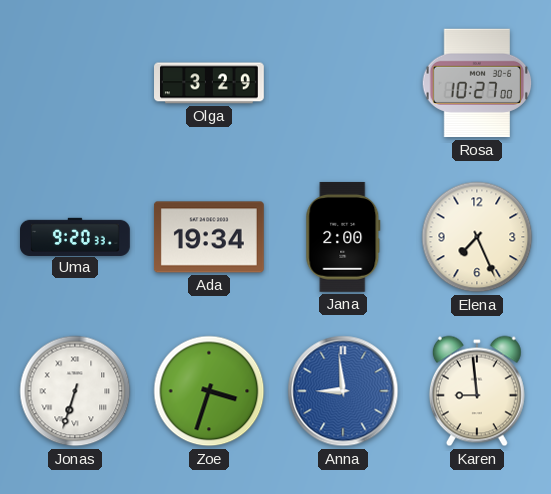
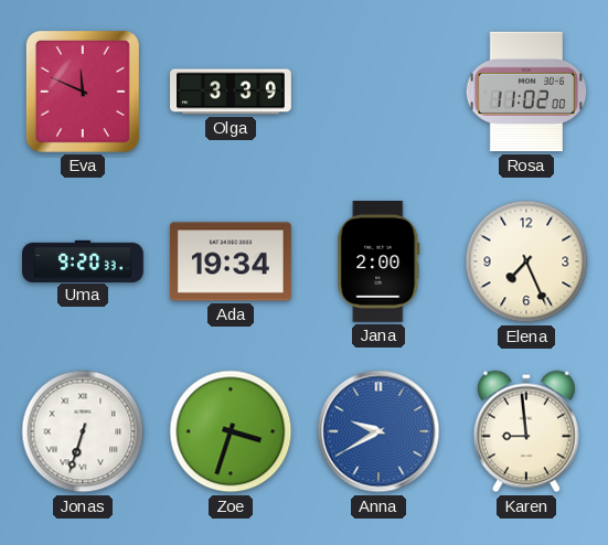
Eva: none -> 11:49 (83, 92)
Olga: 3:29 -> 3:39 (232, 92)
Rosa: 10:27 -> 11:02 (526, 92)
Anna: 8:59 -> 9:40 (378, 431)
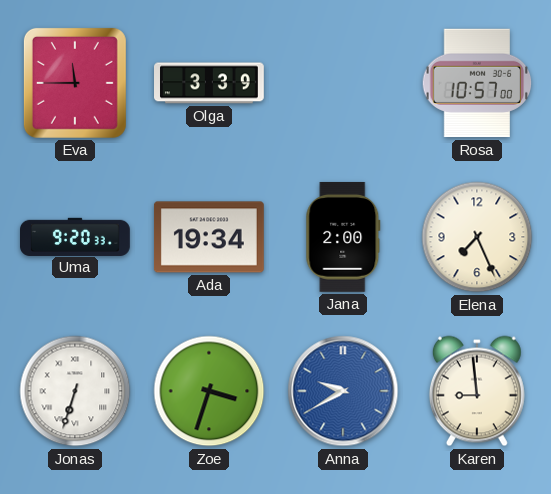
Eva: 11:49 -> 11:45 (75, 83)
Rosa: 11:02 -> 10:57 (477, 83)
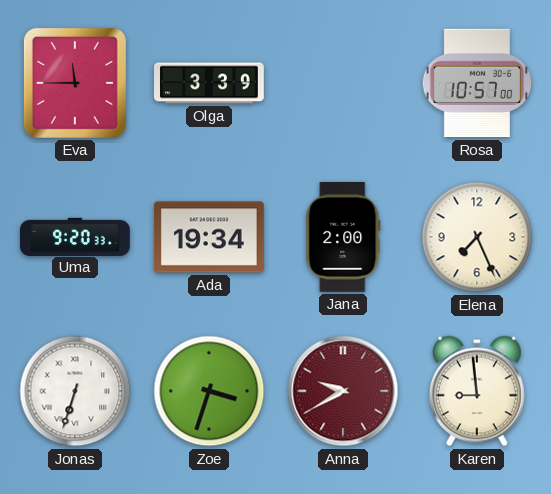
Anna dial: blue -> burgundy (343, 391)
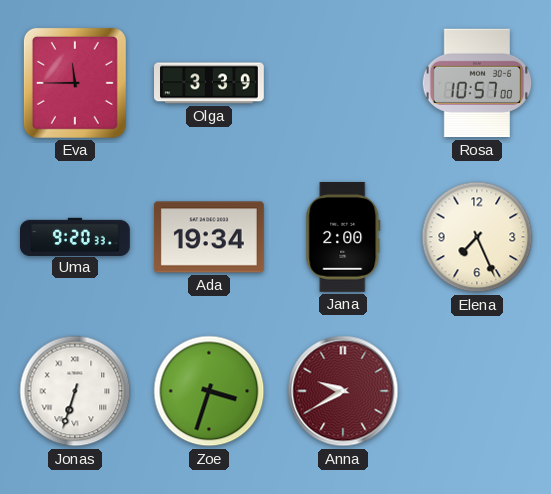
Karen: 8:59 -> none (477, 391)
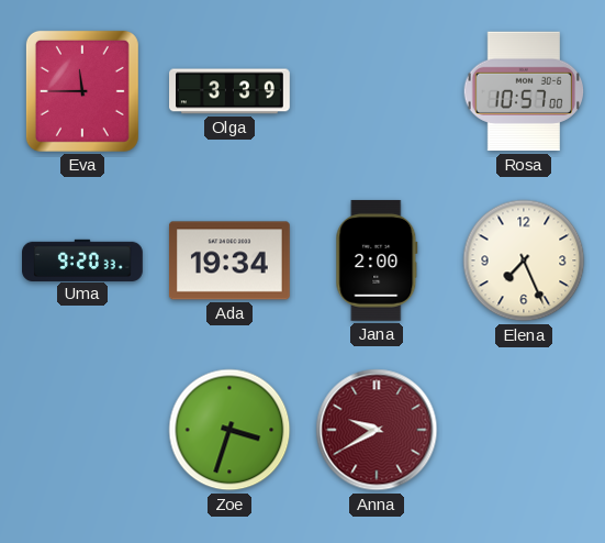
Jonas: 6:33 -> none (75, 391)
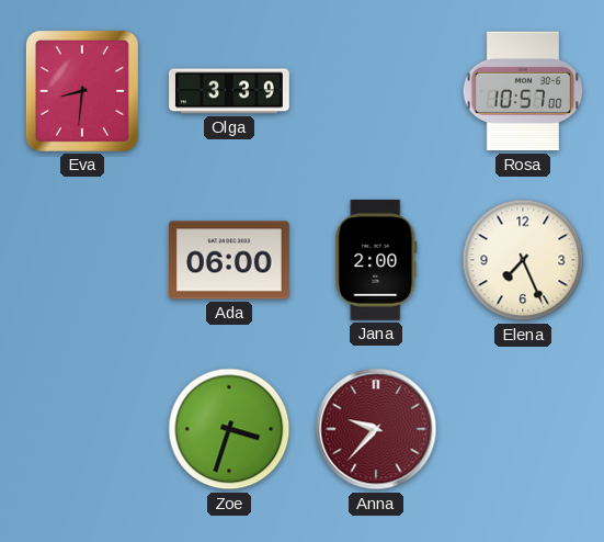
Eva: 11:45 -> 8:31 (82, 91)
Uma: 9:20 -> none (83, 259)
Ada: 19:34 -> 06:00 (229, 260)
Anna: 9:40 -> 9:37 (376, 429)
